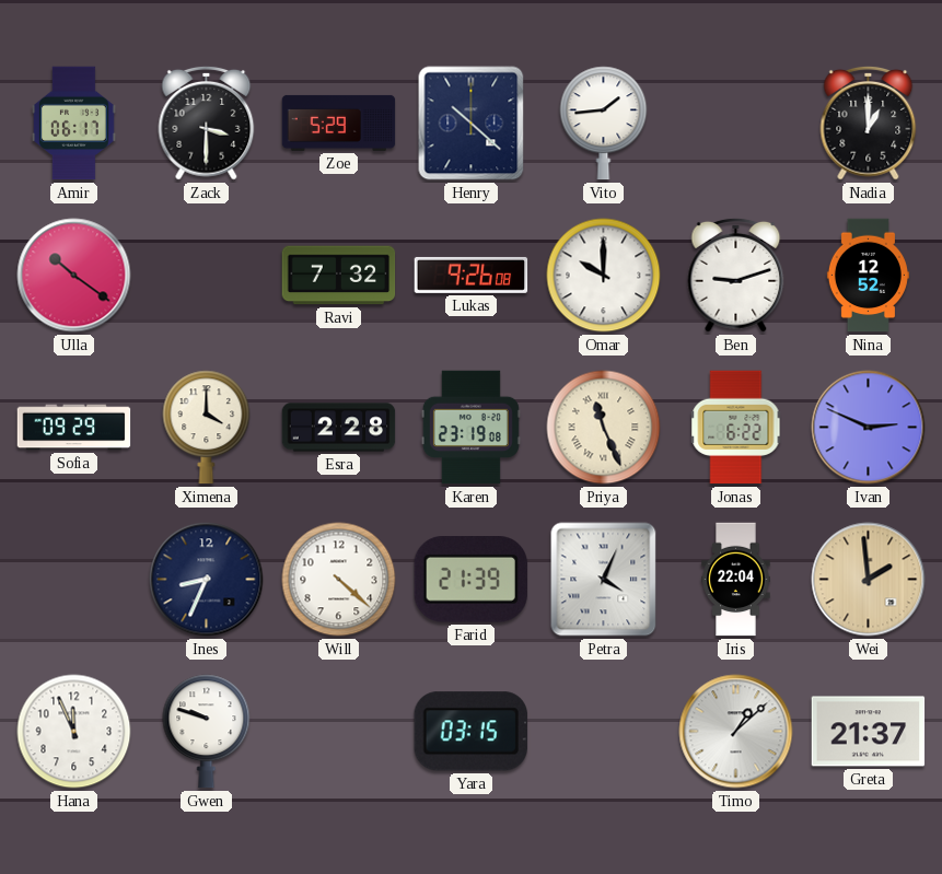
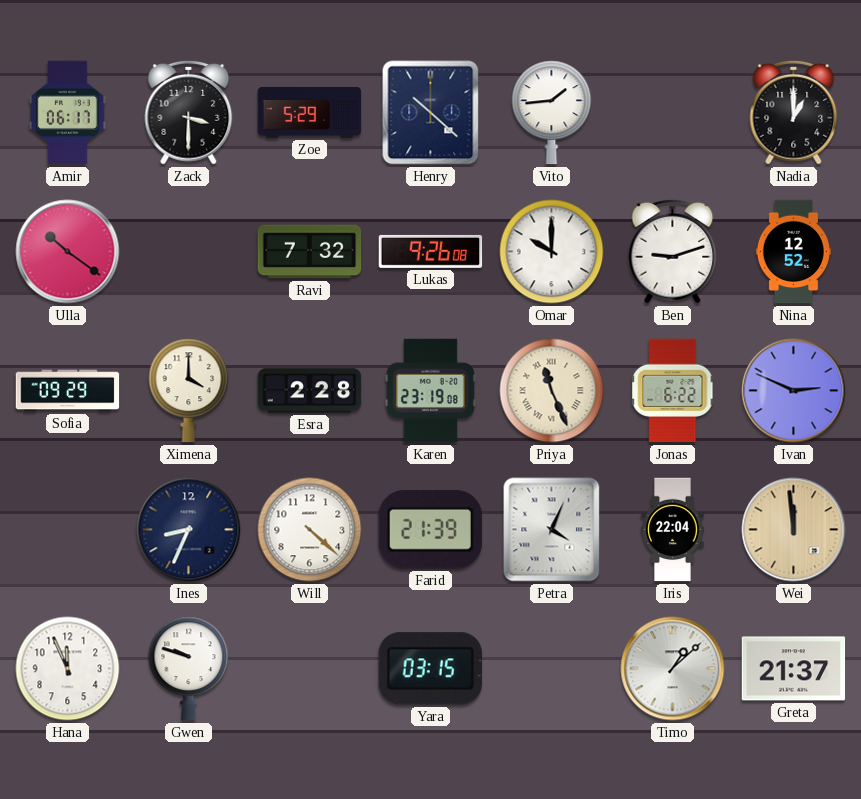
Wei: 1:59 -> 11:59 (794, 530)
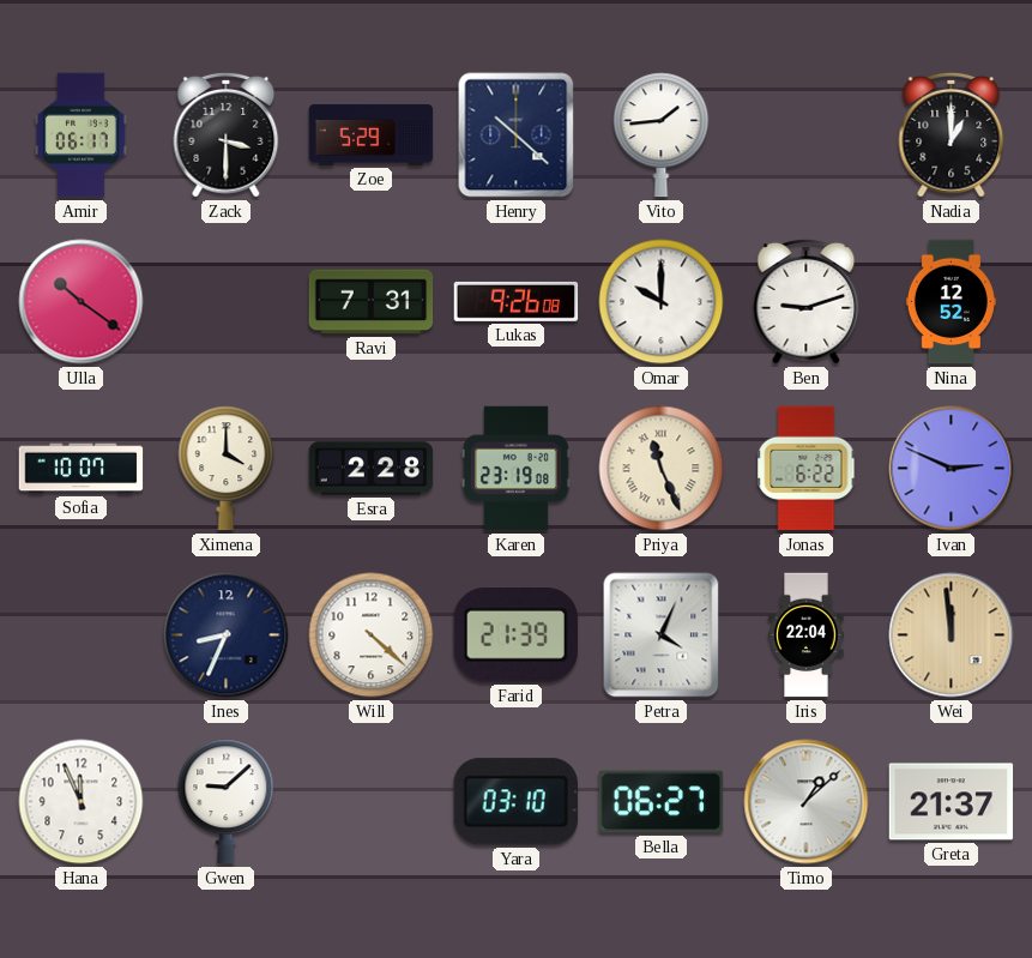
Ravi: 7:32 -> 7:31 (372, 302)
Sofia: 09:29 -> 10:07 (82, 469)
Gwen: 9:48 -> 9:08 (227, 802)
Yara: 03:15 -> 03:10 (515, 802)
Bella: none -> 06:27 (662, 802)
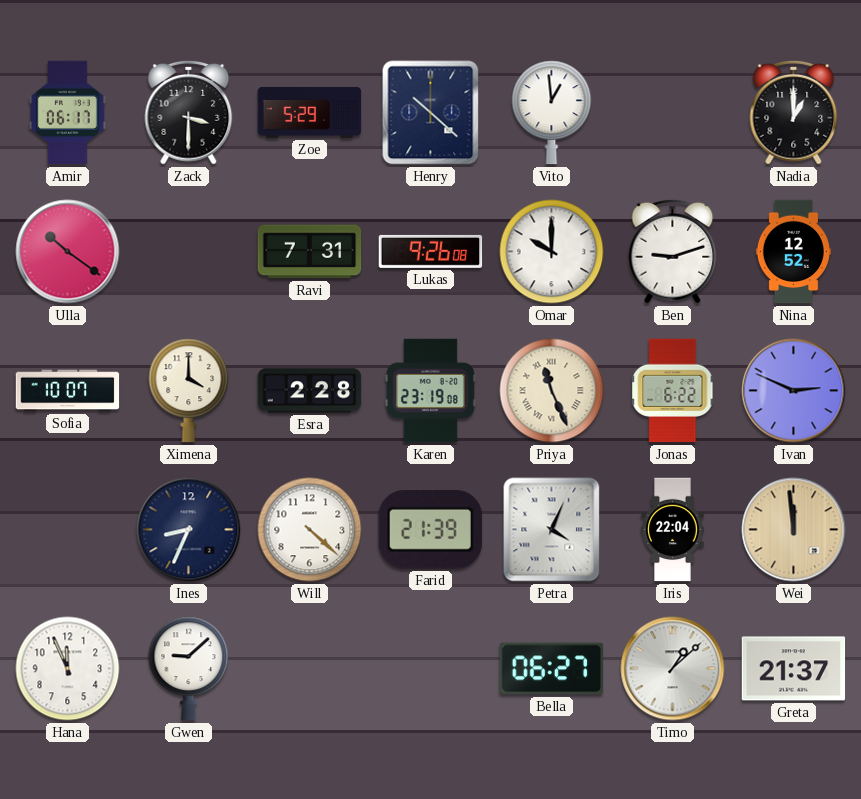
Vito: 1:44 -> 12:59 (552, 113)
Yara: 03:10 -> none (515, 802)
